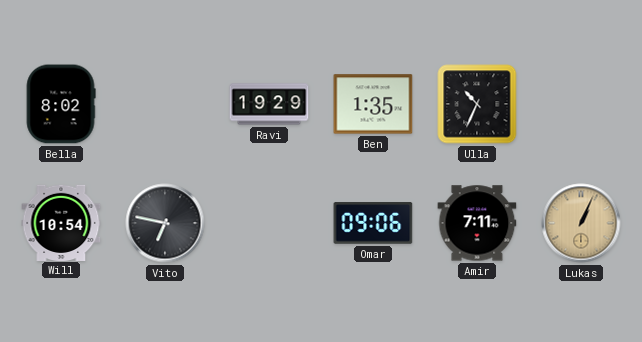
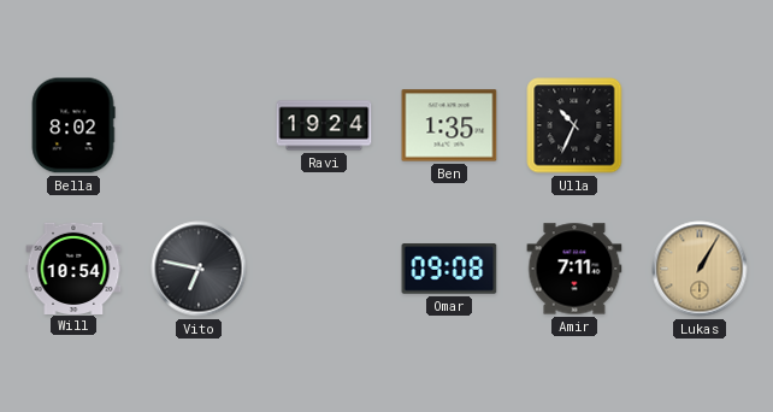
Ravi: 19:29 -> 19:24 (324, 125)
Omar: 09:06 -> 09:08 (449, 269)
Lukas: 1:04 -> 1:05 (700, 269)
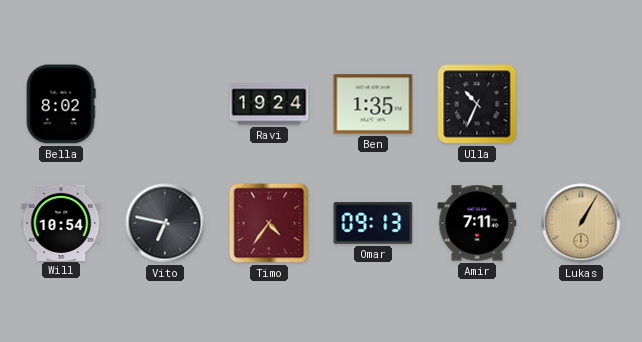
Timo: none -> 4:36 (269, 223)
Omar: 09:08 -> 09:13 (373, 223)
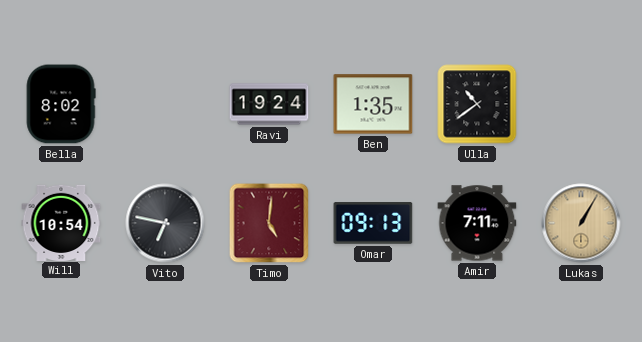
Ulla: 10:34 -> 10:39 (477, 104)
Timo: 4:36 -> 5:01 (269, 223)
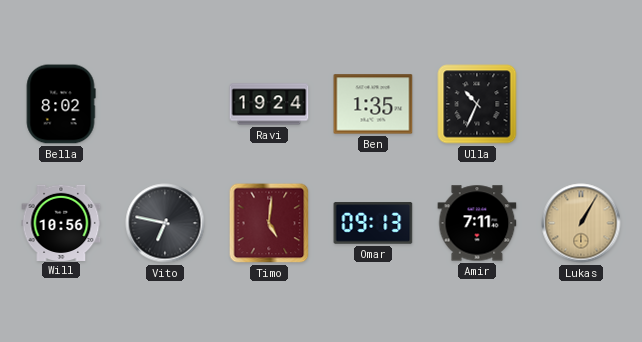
Ulla: 10:39 -> 10:34 (477, 104)
Will: 10:54 -> 10:56 (61, 222)
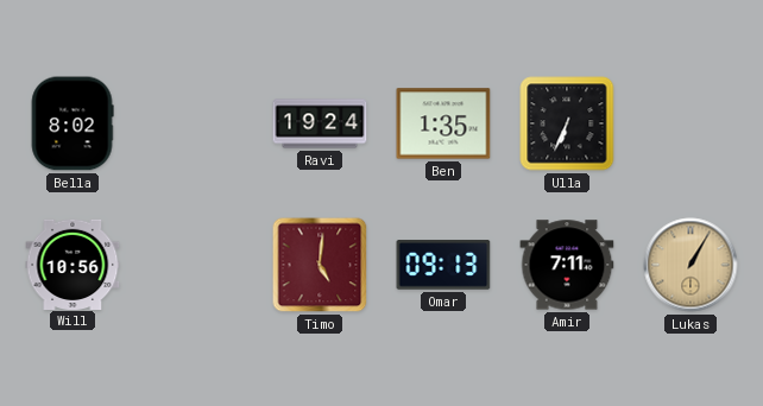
Ulla: 10:34 -> 6:34 (567, 123)
Vito: 6:47 -> none (165, 223)
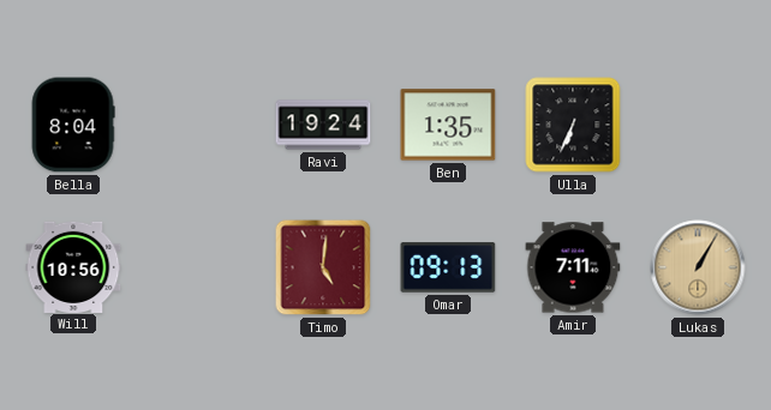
Bella: 8:02 -> 8:04 (73, 125)
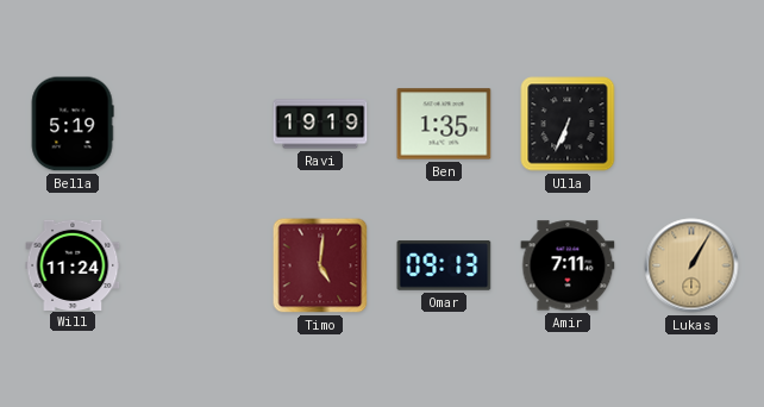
Bella: 8:04 -> 5:19 (73, 124)
Ravi: 19:24 -> 19:19 (320, 124)
Will: 10:56 -> 11:24 (73, 264)
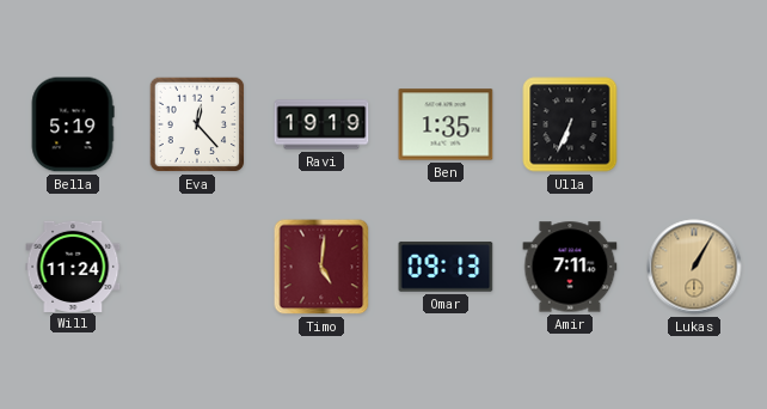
Eva: none -> 12:23 (197, 124)
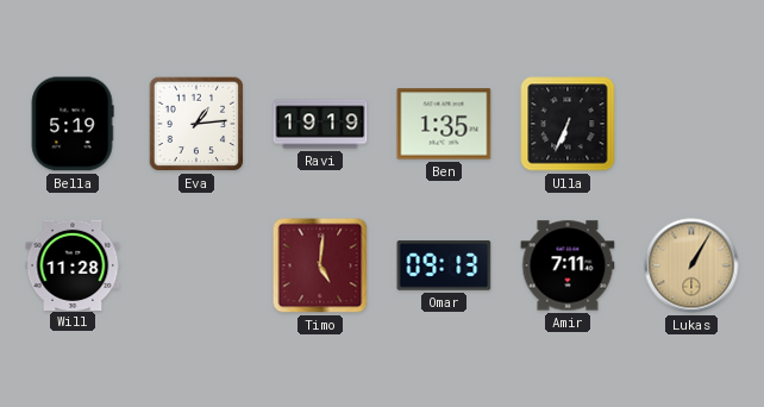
Eva: 12:23 -> 1:14 (196, 124)
Will: 11:24 -> 11:28 (73, 264)
